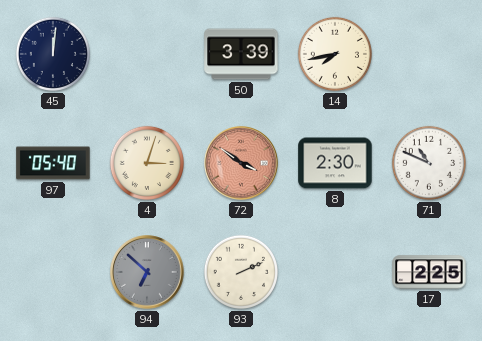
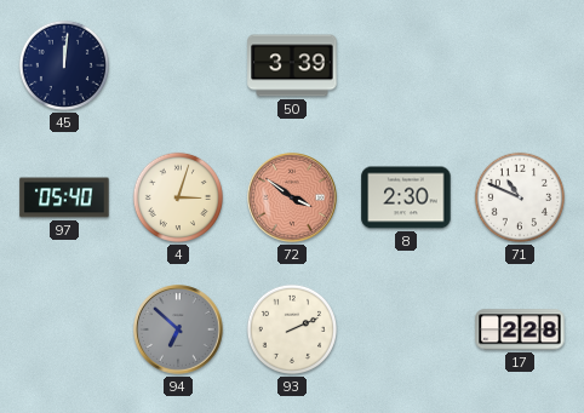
14: 7:43 -> none (335, 54)
17: 2:25 -> 2:28 (520, 329)
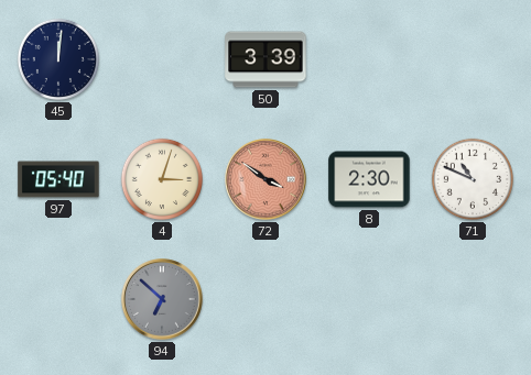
93: 2:11 -> none (292, 329)
17: 2:28 -> none (520, 329)
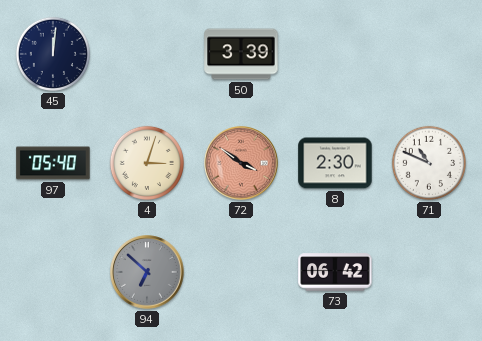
73: none -> 06:42 (335, 272)
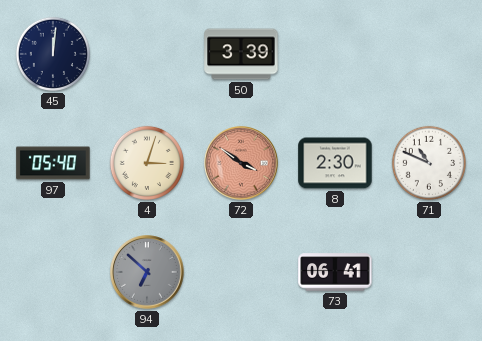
73: 06:42 -> 06:41 (335, 272)
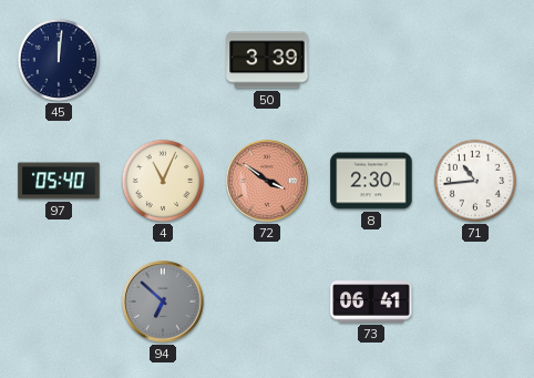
4: 3:03 -> 11:04 (163, 181)
71: 10:49 -> 10:44 (475, 181)
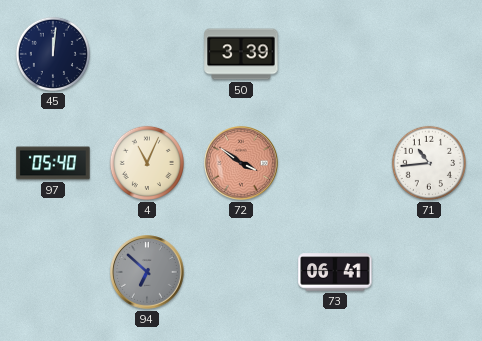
8: 2:30 -> none (371, 181)
